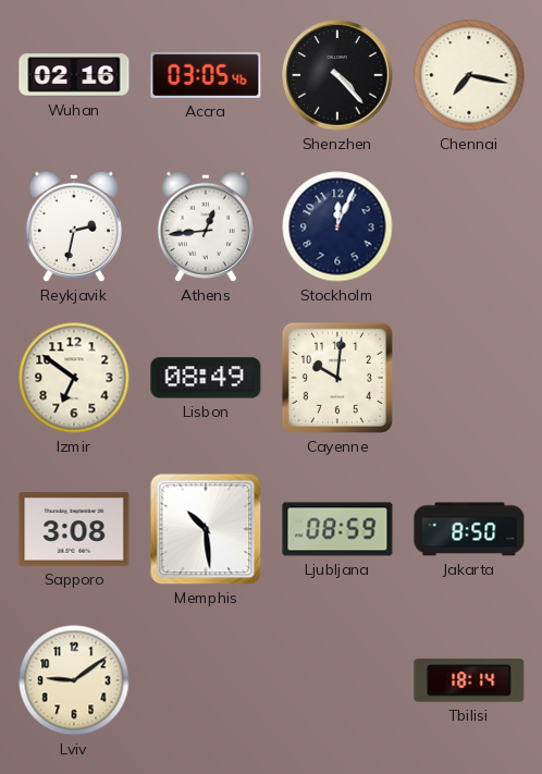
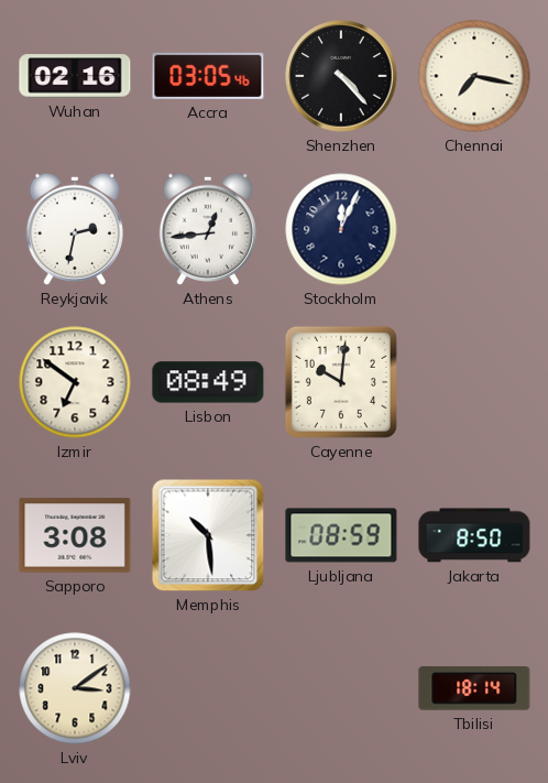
Lviv: 9:09 -> 3:09 (75, 688)
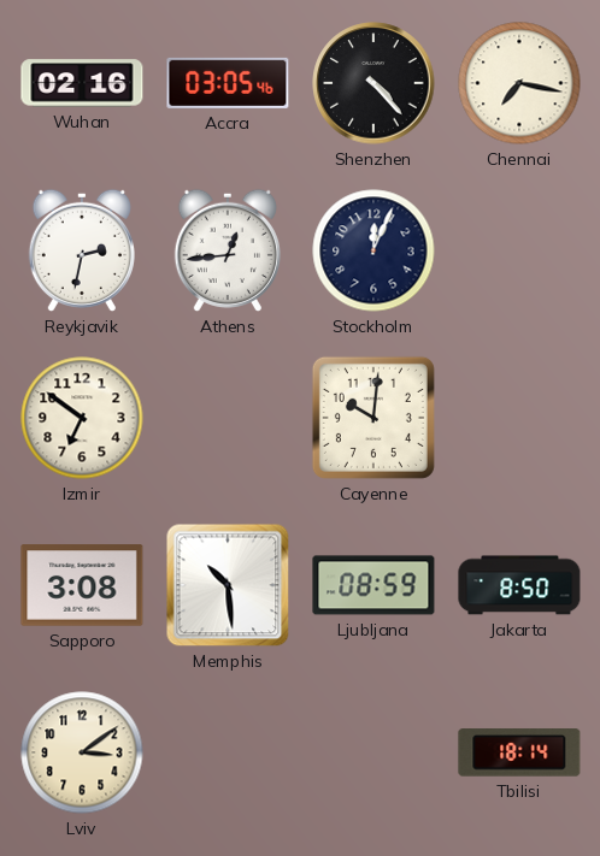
Lisbon: 08:49 -> none (208, 382)
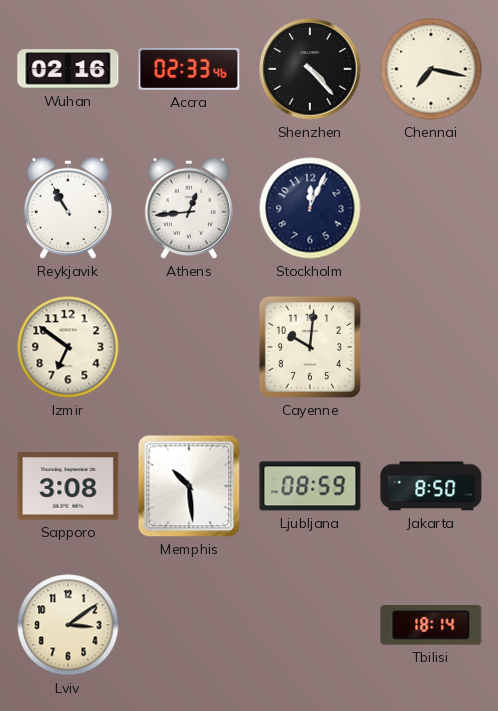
Accra: 03:05 -> 02:33 (189, 69)
Reykjavik: 2:32 -> 10:55 (68, 208)
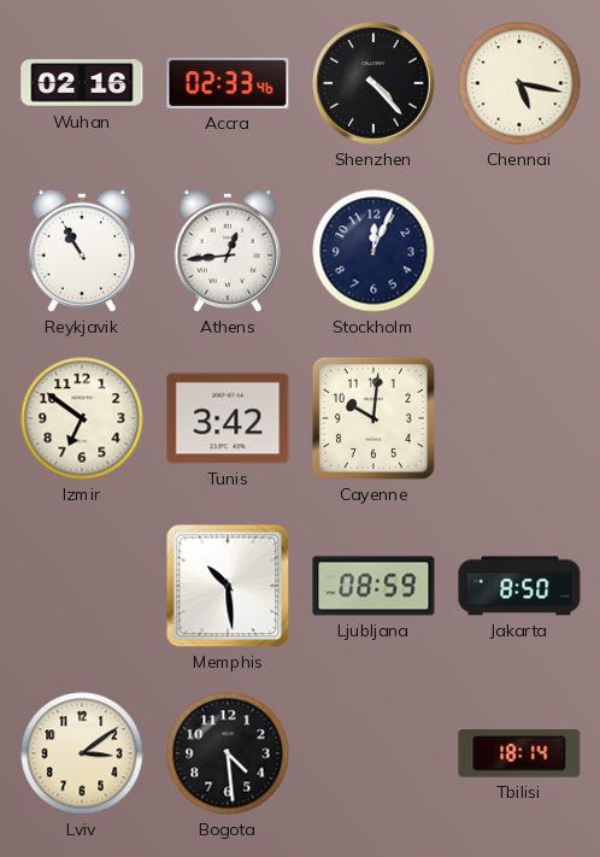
Chennai: 7:17 -> 5:17 (519, 83)
Tunis: none -> 3:42 (228, 418)
Sapporo: 3:08 -> none (68, 486)
Bogota: none -> 4:29 (228, 753)
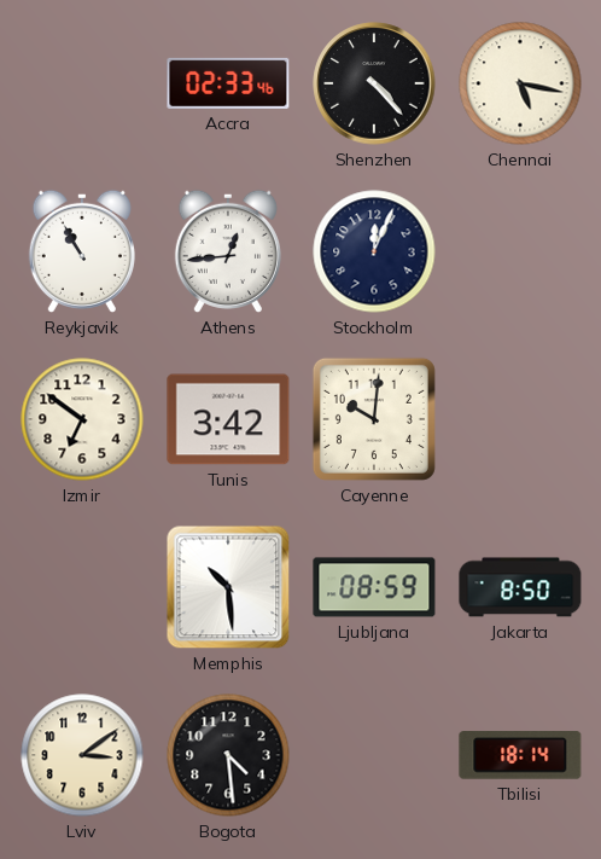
Wuhan: 02:16 -> none (82, 83)
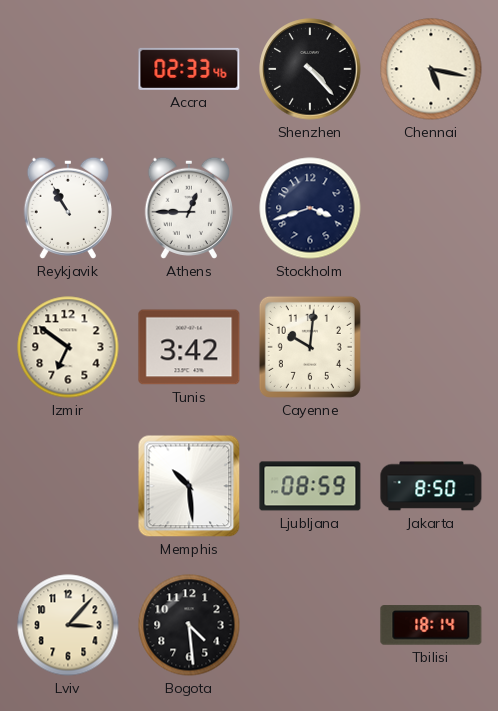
Athens: 12:44 -> 12:45 (189, 208)
Stockholm: 12:04 -> 3:42 (310, 208)
Lviv: 3:09 -> 3:07 (68, 625)
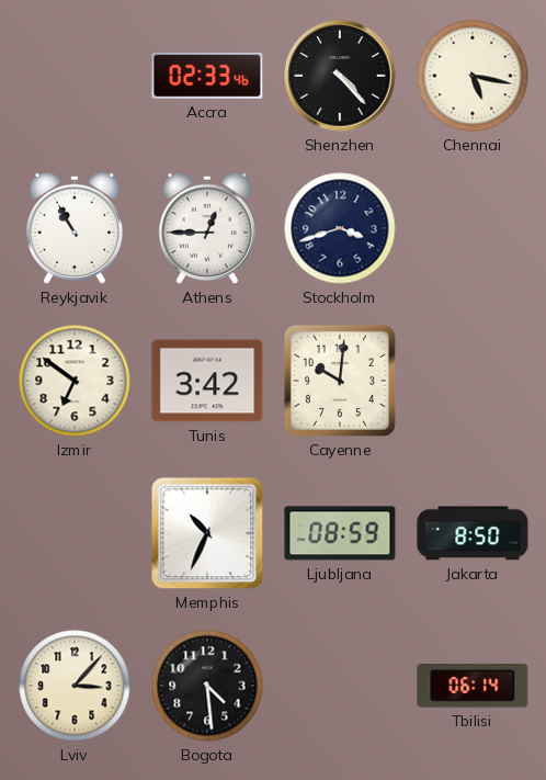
Memphis: 10:29 -> 10:34 (207, 533)
Tbilisi: 18:14 -> 06:14 (473, 686)
